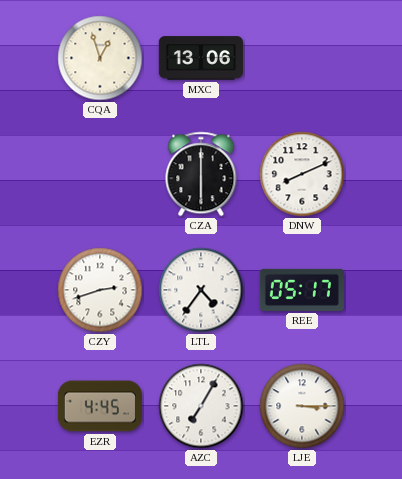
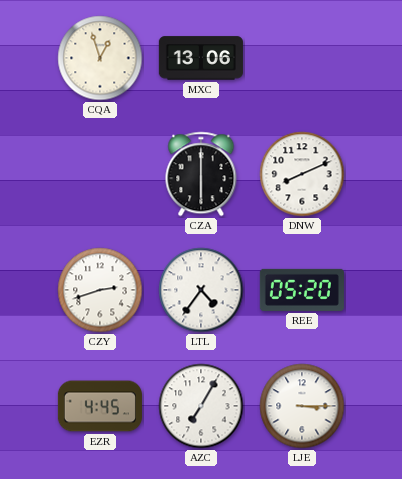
REE: 05:17 -> 05:20 (302, 290)
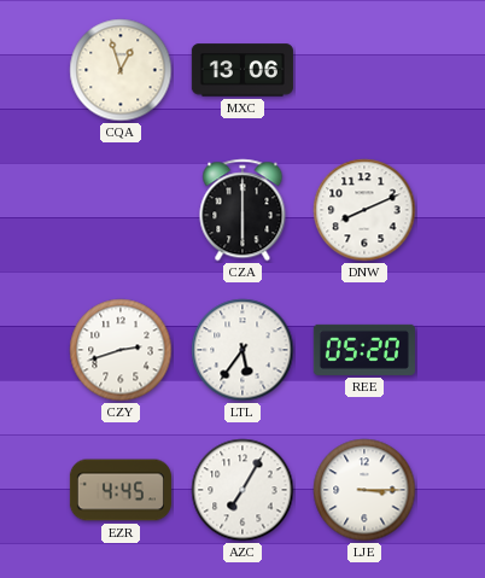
LTL: 4:36 -> 5:36 (242, 350)
